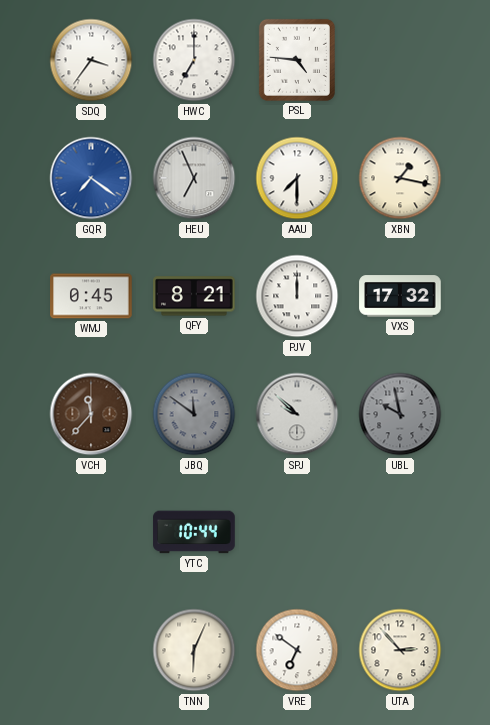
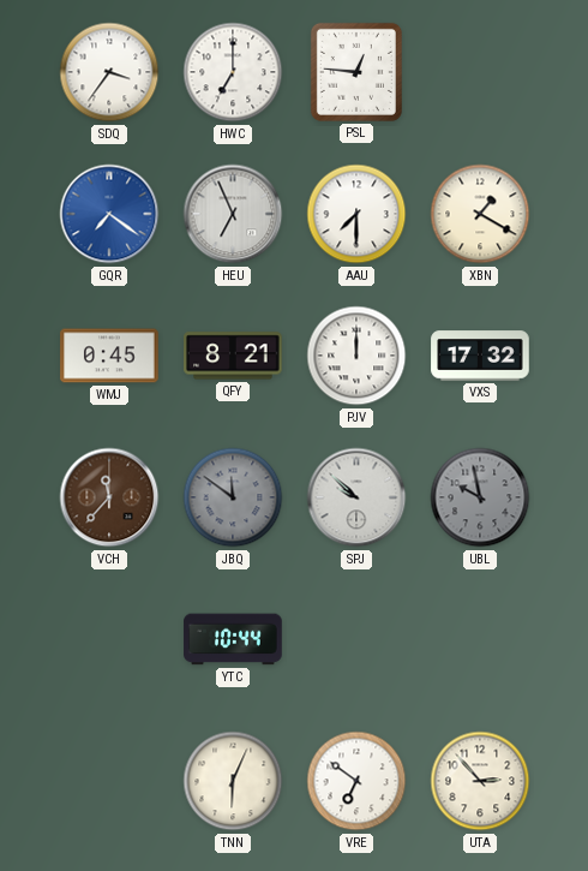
PSL: 4:46 -> 12:46 (356, 72)
XBN: 1:17 -> 1:20 (480, 214)
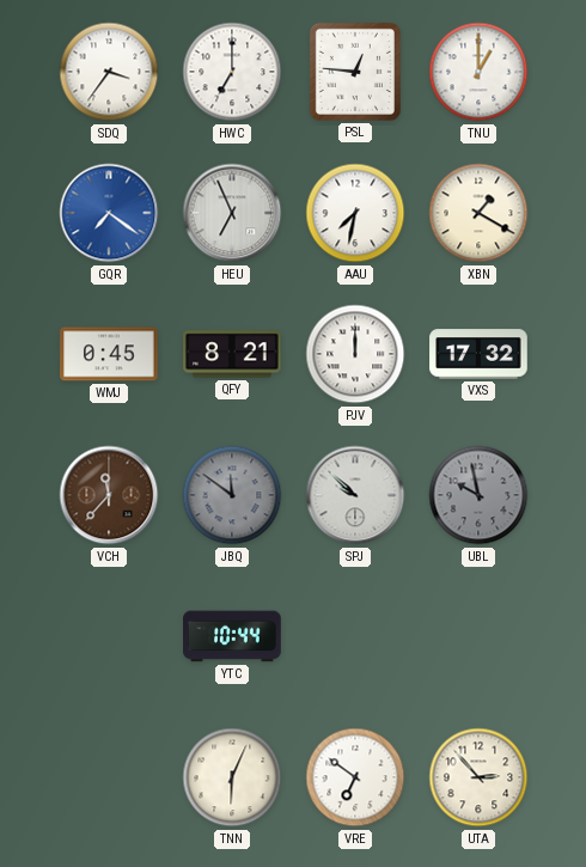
TNU: none -> 1:00 (478, 72)
AAU: 7:30 -> 7:32 (355, 213)
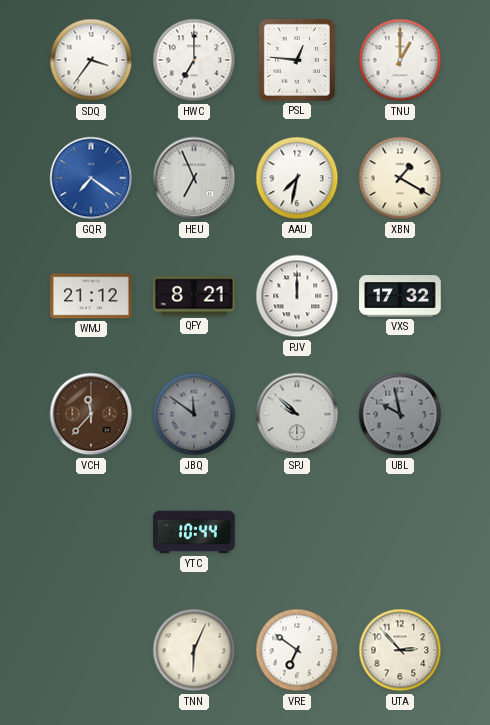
WMJ: 0:45 -> 21:12 (91, 296)
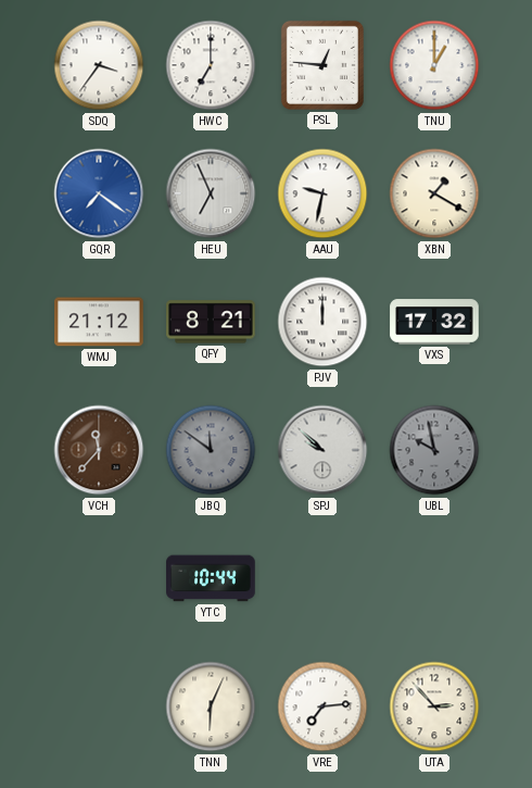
AAU: 7:32 -> 9:32 (322, 193)
VRE: 6:51 -> 7:14 (322, 706)
